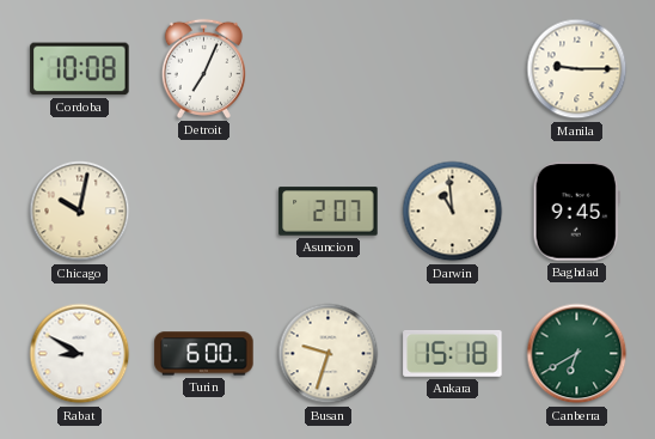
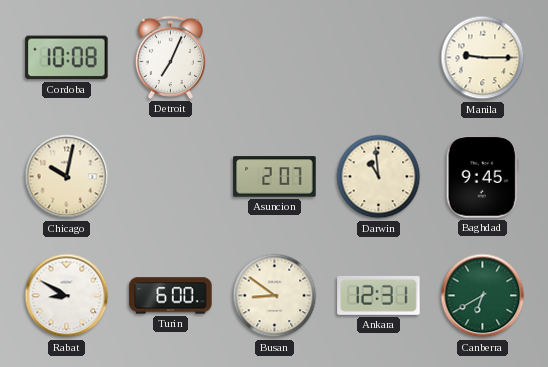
Busan: 9:33 -> 8:51 (275, 296)
Ankara: 15:18 -> 12:31 (379, 295)
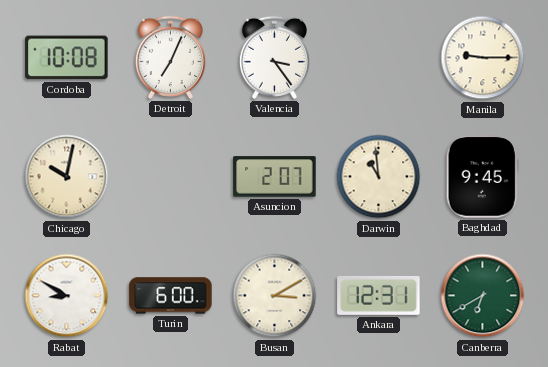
Valencia: none -> 3:24 (274, 57)
Busan: 8:51 -> 3:10 (275, 296)
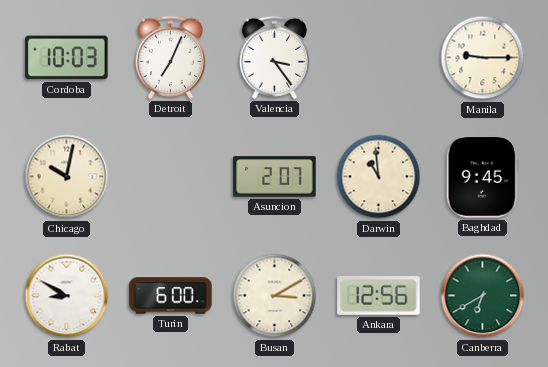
Cordoba: 10:08 -> 10:03 (67, 58)
Ankara: 12:31 -> 12:56 (379, 295)
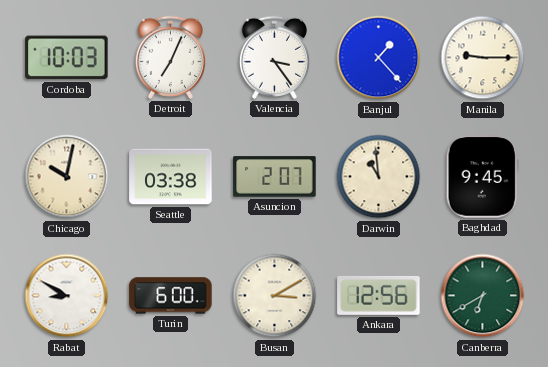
Banjul: none -> 1:23 (379, 58)
Seattle: none -> 03:38 (171, 177)
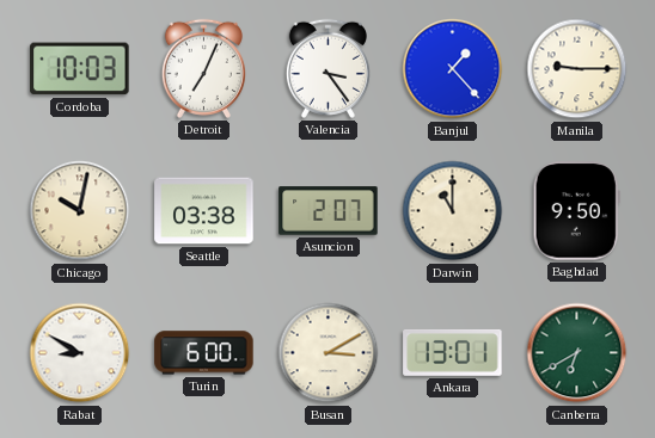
Darwin: 10:59 -> 11:00 (453, 211)
Baghdad: 9:45 -> 9:50 (576, 211)
Ankara: 12:56 -> 13:01 (453, 352)
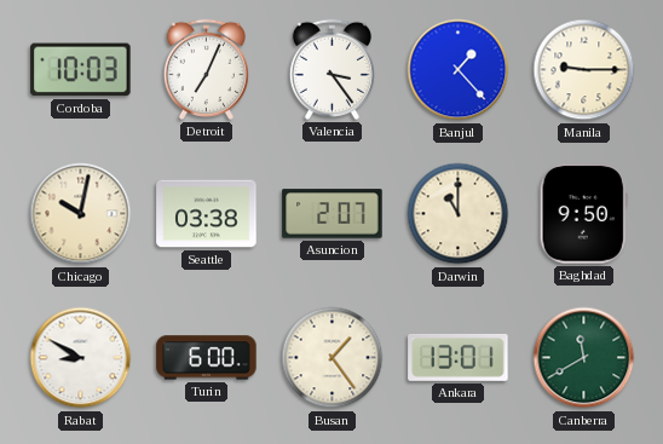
Busan: 3:10 -> 1:24 (333, 358)
Canberra: 6:40 -> 11:40 (584, 358)
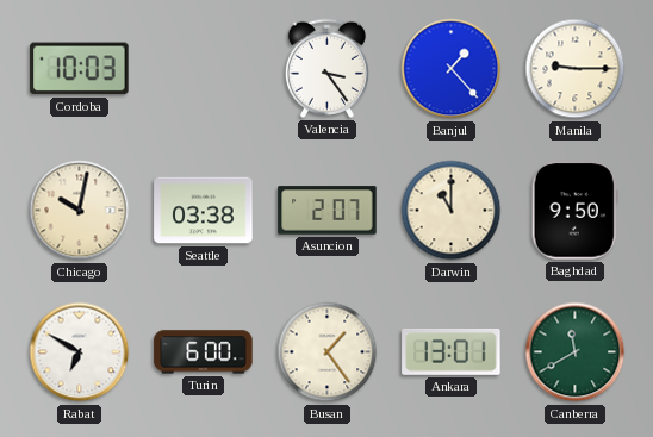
Detroit: 7:04 -> none (206, 69)
Rabat: 8:50 -> 6:50 (80, 352)
